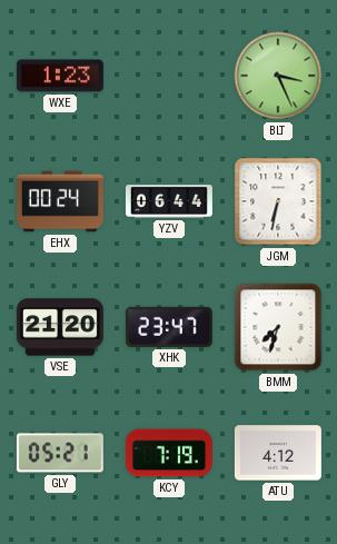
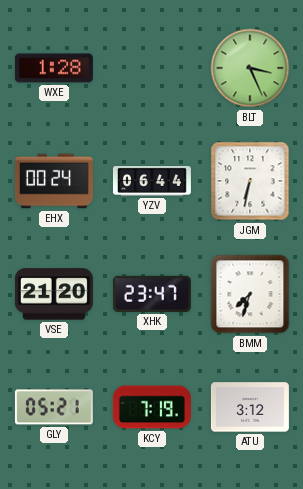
WXE: 1:23 -> 1:28 (54, 68)
ATU: 4:12 -> 3:12 (250, 407)
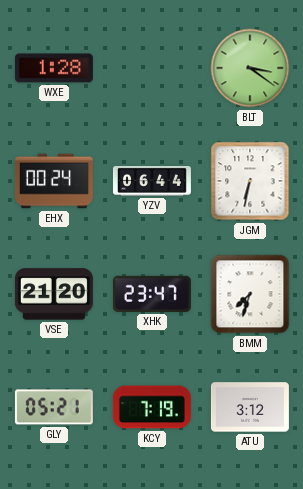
BLT: 3:26 -> 3:21 (250, 68)
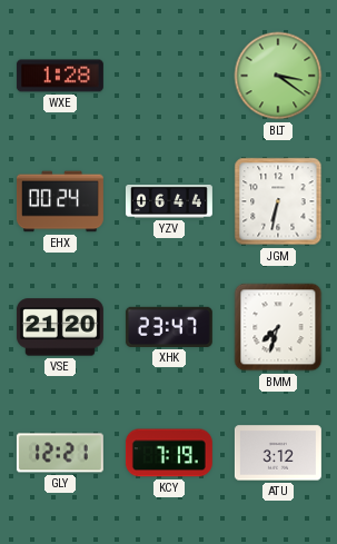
GLY: 05:21 -> 12:21 (60, 453)
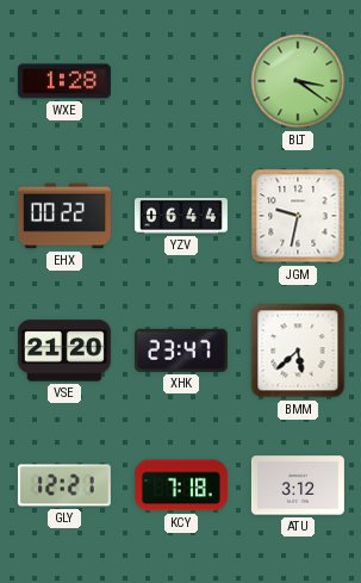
EHX: 00:24 -> 00:22 (64, 216)
JGM: 6:32 -> 9:32 (298, 216)
BMM: 7:33 -> 5:38 (298, 351)
KCY: 7:19 -> 7:18 (181, 485)
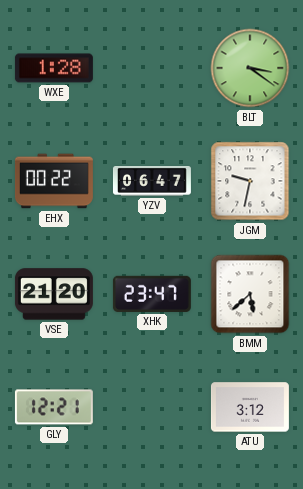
YZV: 06:44 -> 06:47 (152, 182)
KCY: 7:18 -> none (181, 485)
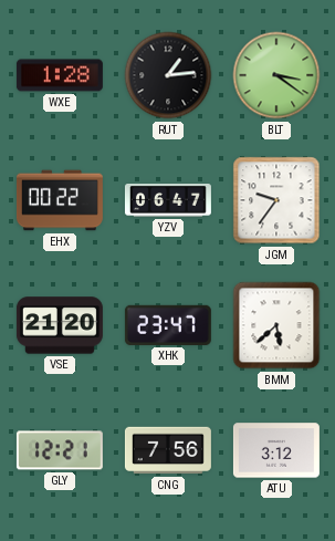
RUT: none -> 1:14 (168, 75)
JGM: 9:32 -> 9:36 (276, 200)
CNG: none -> 7:56 (168, 450)
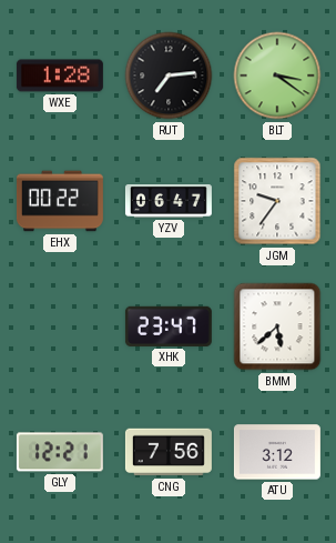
RUT: 1:14 -> 7:14 (169, 76)
VSE: 21:20 -> none (60, 325)
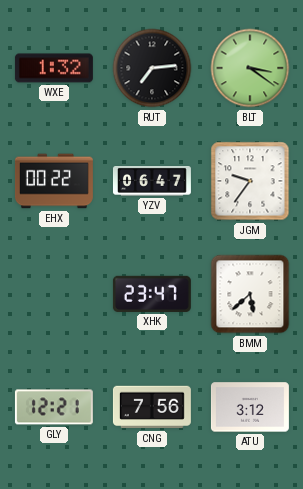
WXE: 1:28 -> 1:32 (54, 68)
